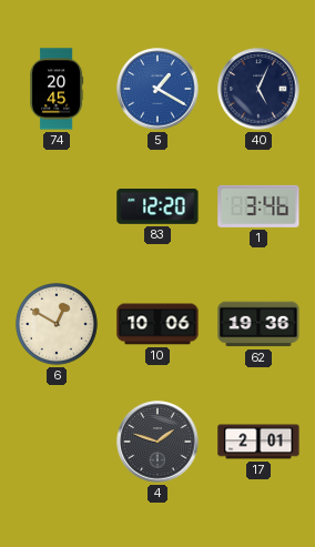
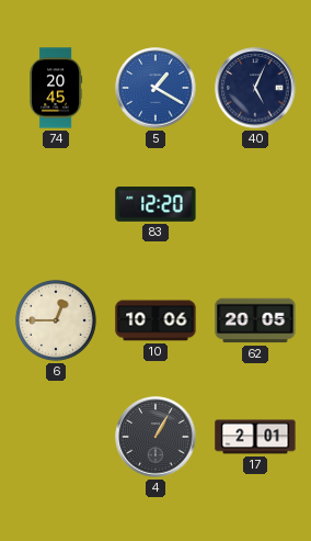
1: 3:46 -> none (258, 206)
6: 12:50 -> 12:45 (56, 320)
62: 19:36 -> 20:05 (255, 320)
4: 1:48 -> 1:05 (155, 437)
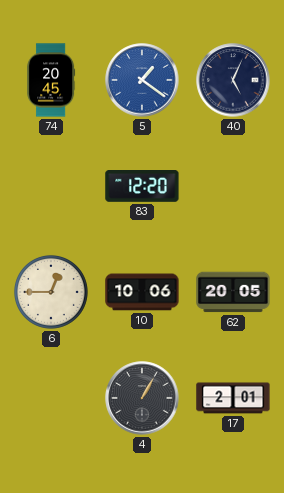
5: 1:20 -> 1:21 (142, 80)
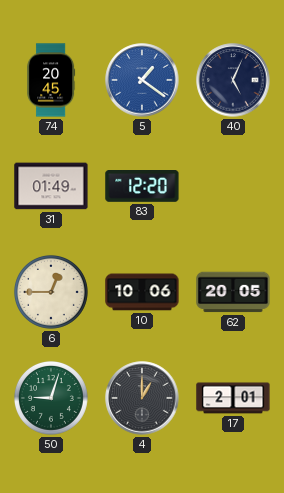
31: none -> 01:49 (51, 186)
50: none -> 9:03 (51, 398)
4: 1:05 -> 1:00 (142, 398)
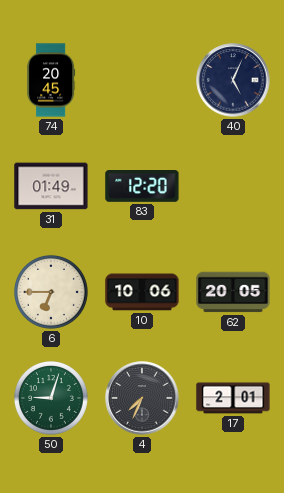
5: 1:21 -> none (142, 80)
6: 12:45 -> 6:45 (51, 292)
4: 1:00 -> 7:34 (142, 398)
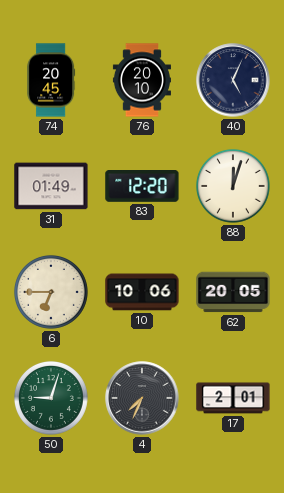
76: none -> 20:10 (142, 80)
88: none -> 12:03 (233, 186)
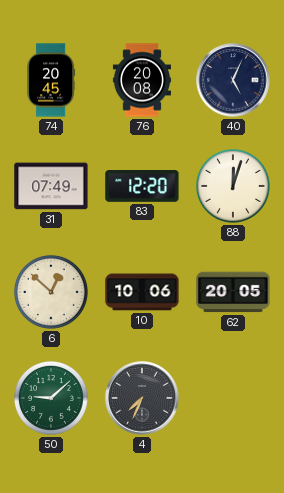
76: 20:10 -> 20:08 (142, 80)
31: 01:49 -> 07:49 (51, 186)
6: 6:45 -> 12:52 (51, 292)
50: 9:03 -> 9:08 (51, 398)
17: 2:01 -> none (233, 398)
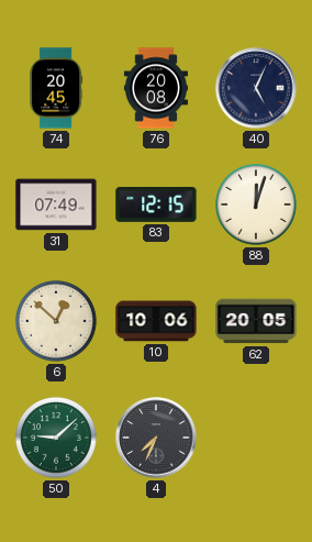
83: 12:20 -> 12:15 (156, 206)
